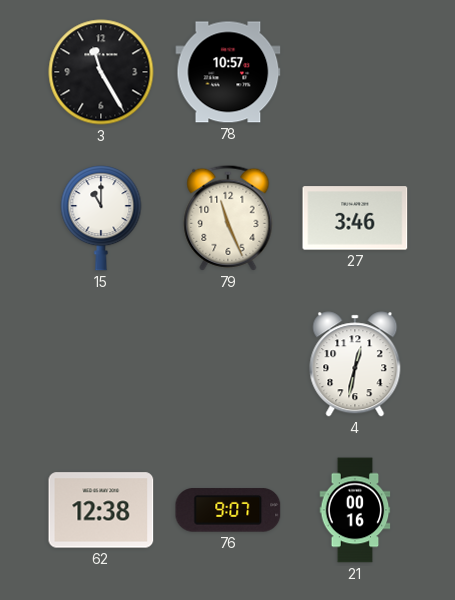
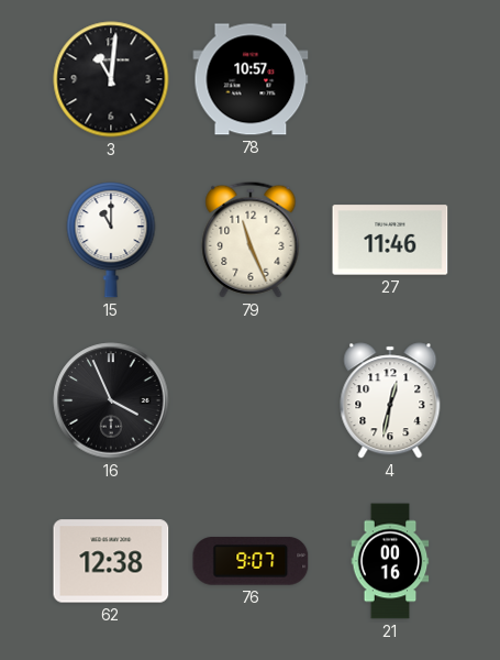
3: 11:25 -> 11:01 (111, 79)
27: 3:46 -> 11:46 (390, 240)
16: none -> 3:56 (111, 400)
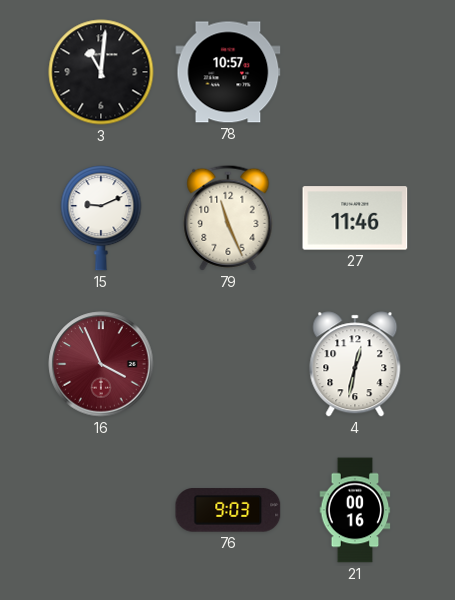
15: 11:00 -> 9:11 (101, 218)
16 dial: black -> burgundy (101, 364)
62: 12:38 -> none (111, 561)
76: 9:07 -> 9:03 (228, 510)
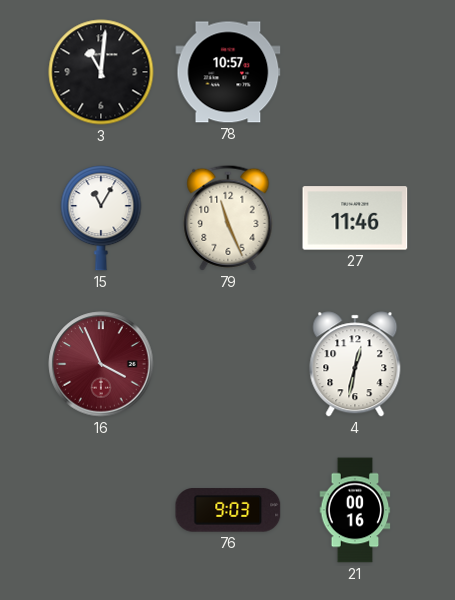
15: 9:11 -> 11:05 (101, 218)
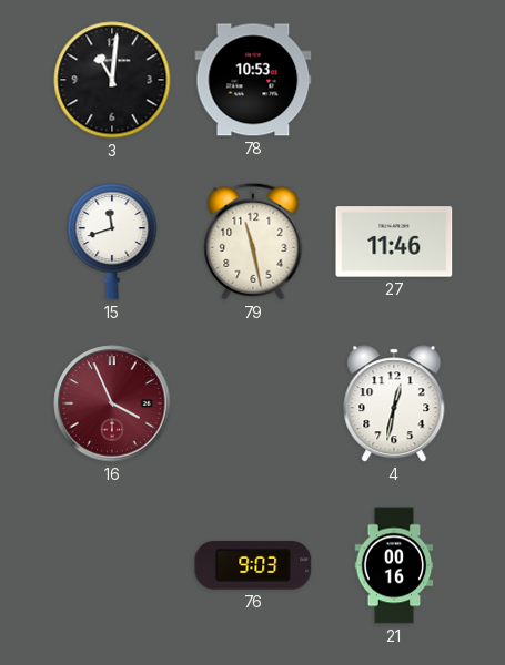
78: 10:57 -> 10:53 (253, 80)
15: 11:05 -> 11:42 (112, 242)
79: 11:26 -> 11:28 (253, 242)
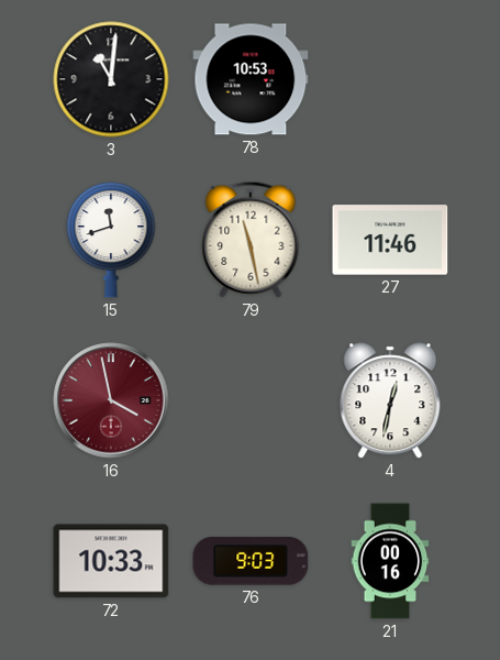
16: 3:56 -> 3:58 (111, 400)
72: none -> 10:33 (111, 561)
